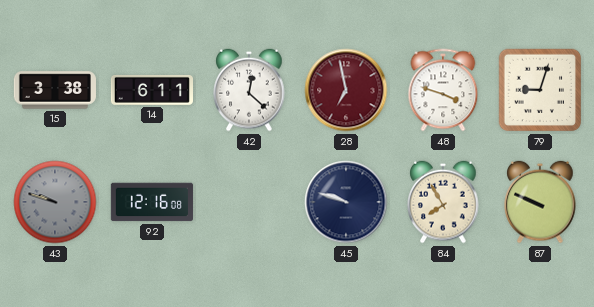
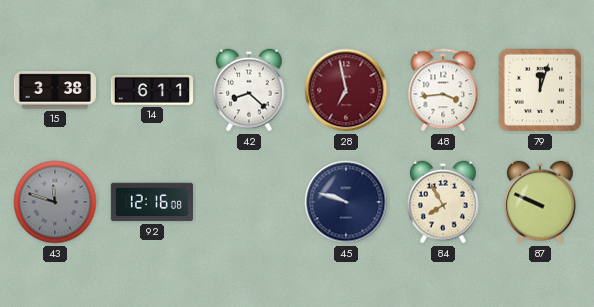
42: 12:22 -> 8:22 (249, 90)
48: 3:48 -> 3:44 (443, 90)
79: 9:03 -> 12:03 (540, 90)
43: 9:48 -> 11:48 (55, 202)
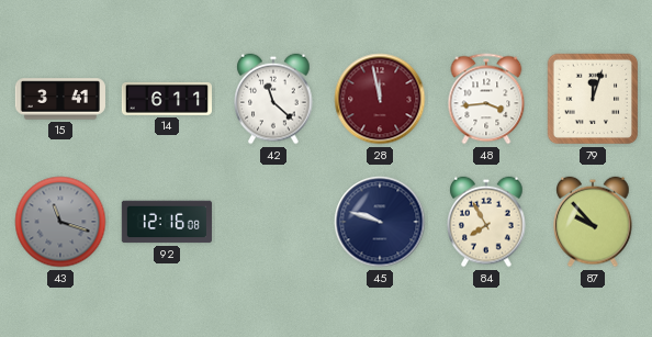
15: 3:38 -> 3:41 (60, 99)
42: 8:22 -> 11:22 (273, 99)
28: 6:58 -> 11:58 (380, 99)
43: 11:48 -> 11:18 (60, 222)
87: 9:49 -> 9:53 (593, 222)
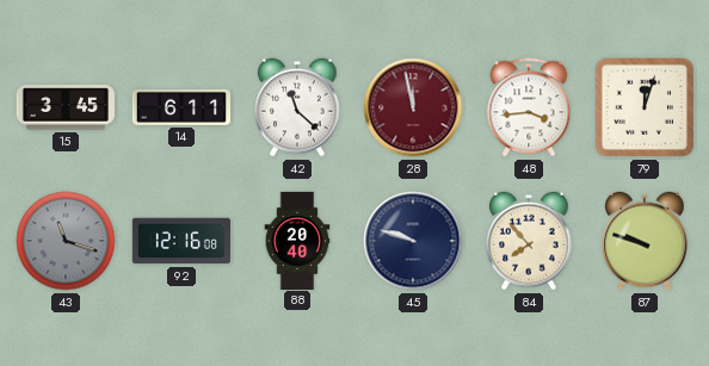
15: 3:41 -> 3:45 (66, 107)
88: none -> 20:40 (297, 240)
84: 7:55 -> 7:53 (529, 241)
87: 9:53 -> 9:48 (645, 241)
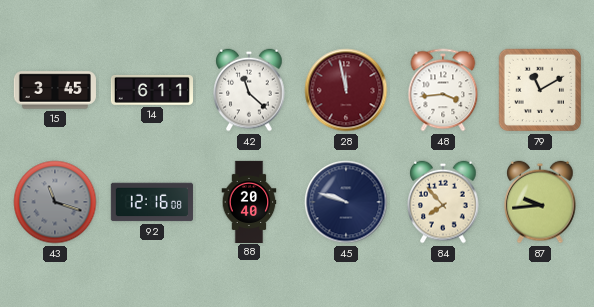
79: 12:03 -> 11:10 (540, 90)
87: 9:48 -> 9:44 (540, 202)
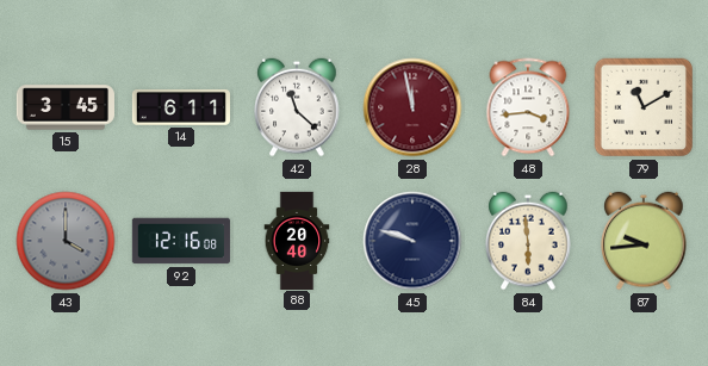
43: 11:18 -> 4:00 (66, 241)
84: 7:53 -> 5:59 (528, 241)
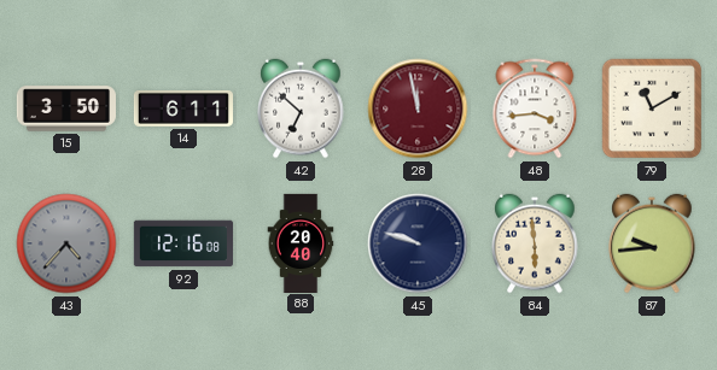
15: 3:45 -> 3:50 (66, 108)
42: 11:22 -> 6:52 (301, 108)
43: 4:00 -> 4:37 (66, 243)
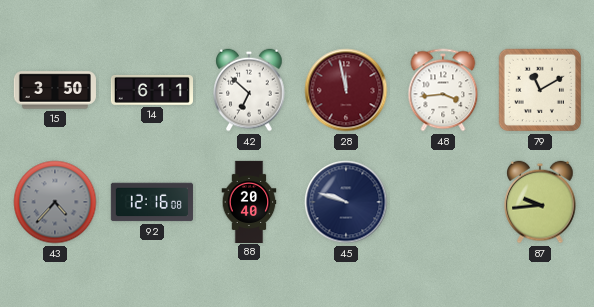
84: 5:59 -> none (535, 243)
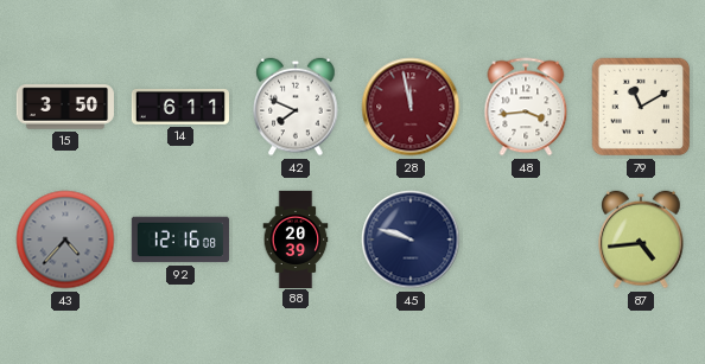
42: 6:52 -> 7:49 (296, 107)
88: 20:40 -> 20:39 (296, 238)
87: 9:44 -> 4:44 (641, 240)
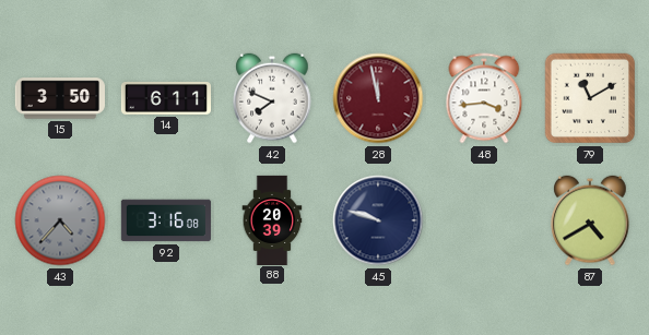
92: 12:16 -> 3:16 (166, 220)
87: 4:44 -> 4:40 (590, 220)
